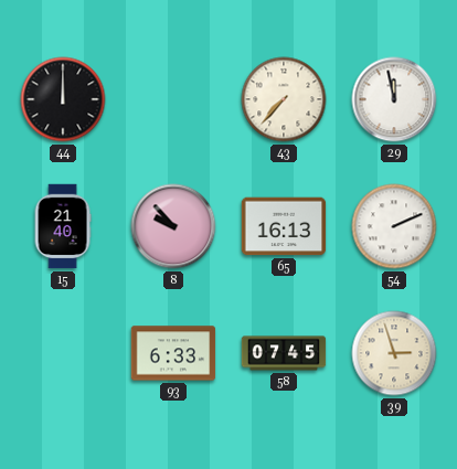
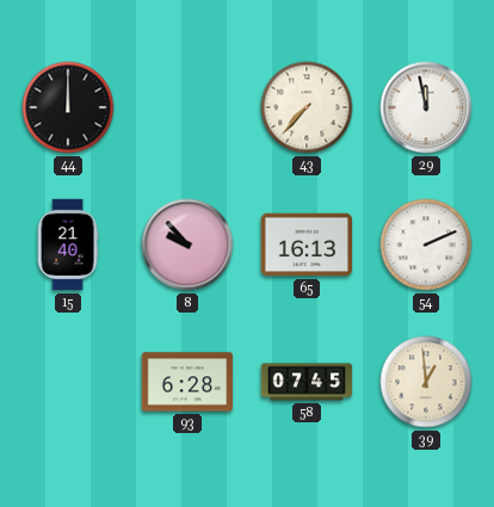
93: 6:33 -> 6:28 (187, 382)
39: 2:57 -> 12:59 (426, 382)
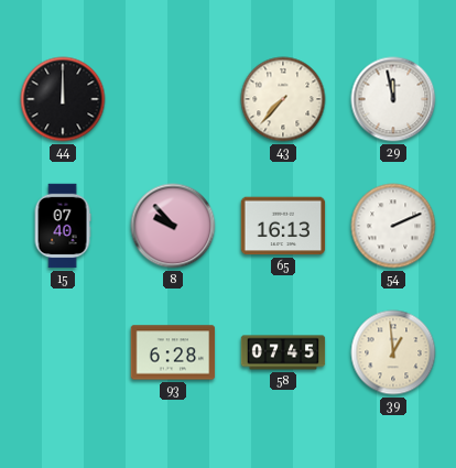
15: 21:40 -> 07:40 (63, 226)
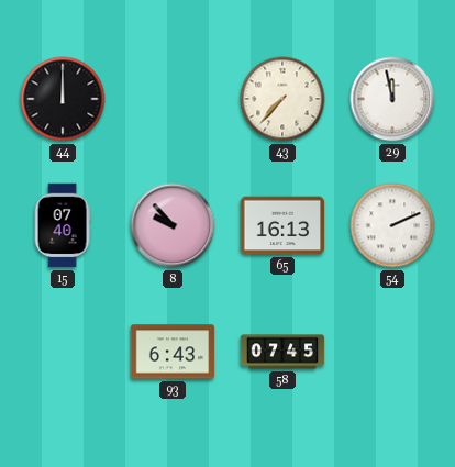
93: 6:28 -> 6:43 (173, 352)
39: 12:59 -> none (393, 352)
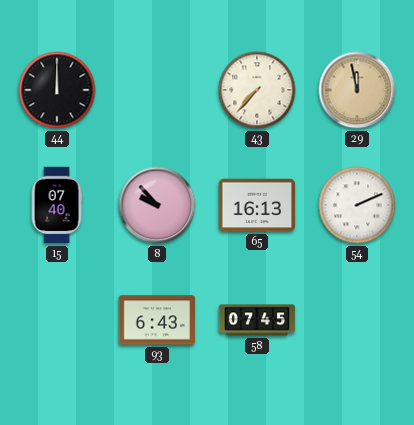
29 dial: white -> champagne (357, 90)
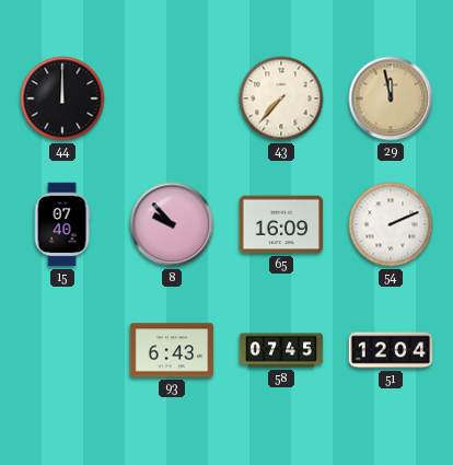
65: 16:13 -> 16:09 (281, 224)
51: none -> 12:04 (391, 350)
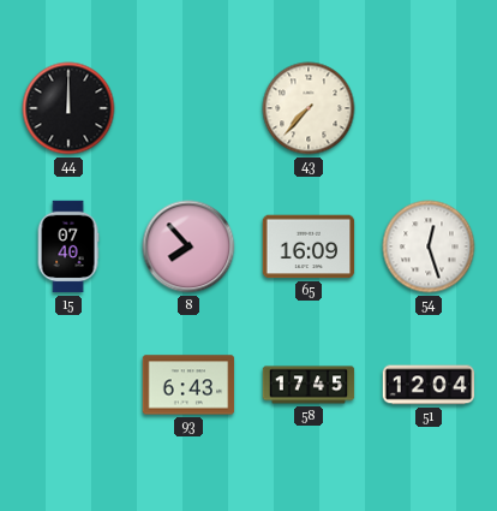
29: 11:58 -> none (391, 98)
8: 9:53 -> 7:53 (188, 246)
54: 2:11 -> 12:27 (429, 246)
58: 07:45 -> 17:45 (309, 385)
